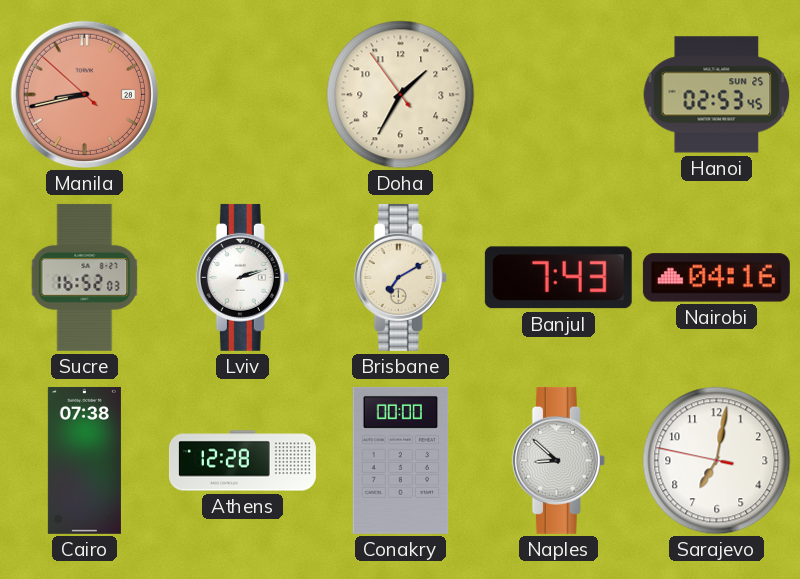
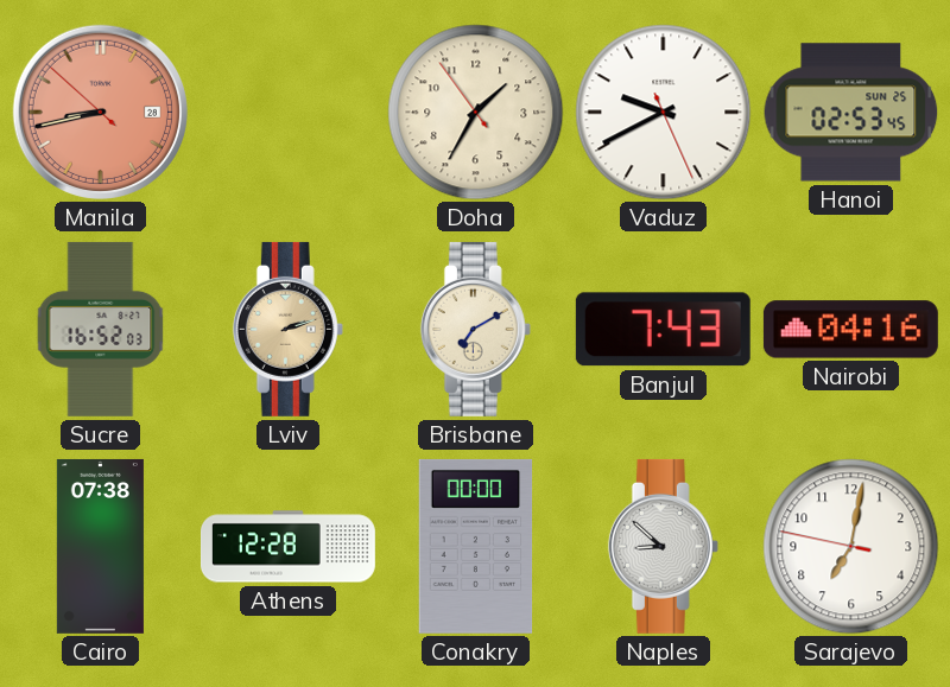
Vaduz: none -> 9:40 (664, 113)
Lviv dial: white -> champagne (287, 329)
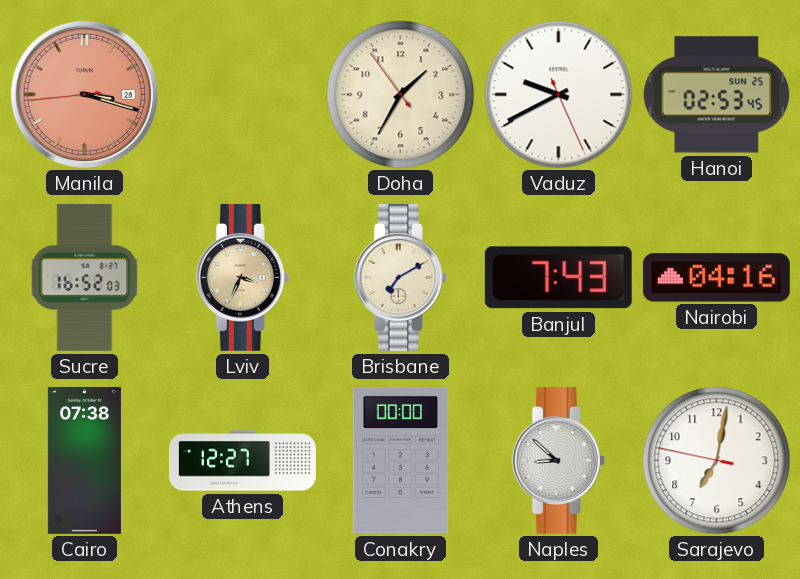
Manila: 8:42 -> 3:17 (84, 94)
Lviv: 2:12 -> 3:34 (242, 277)
Athens: 12:28 -> 12:27 (243, 461)
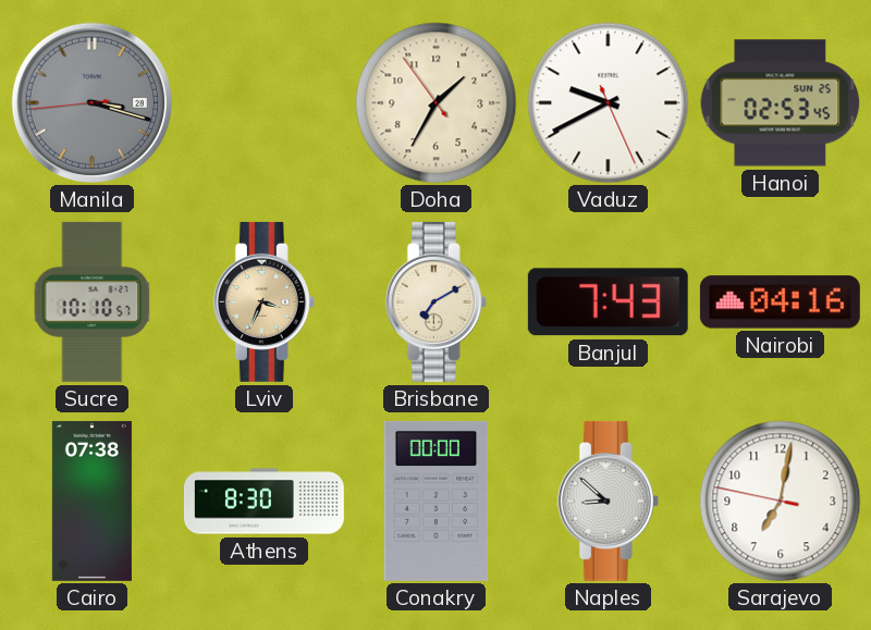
Manila dial: salmon -> grey (91, 102)
Sucre: 16:52 -> 10:10 (93, 301)
Athens: 12:27 -> 8:30 (265, 502)
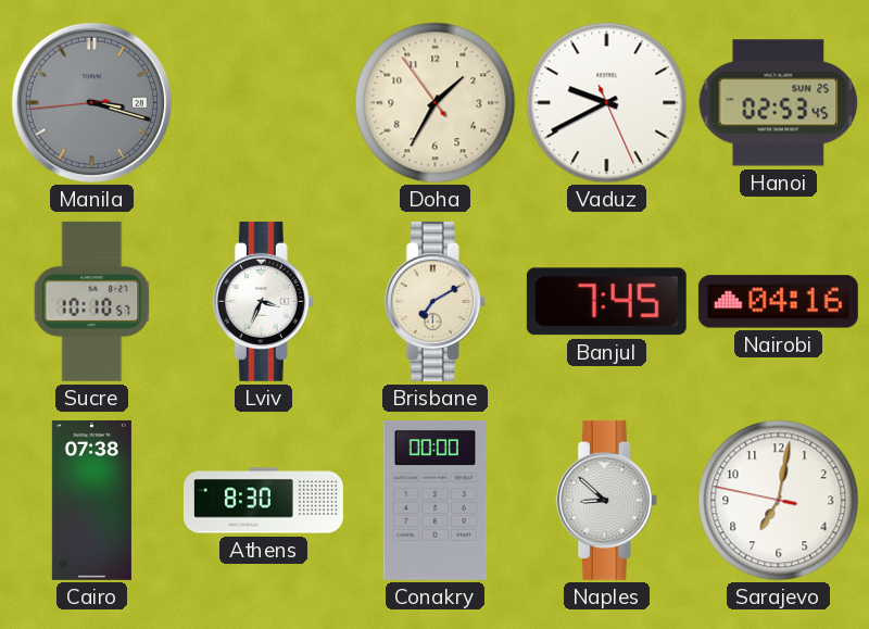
Lviv dial: champagne -> white (263, 301)
Banjul: 7:43 -> 7:45 (606, 302)
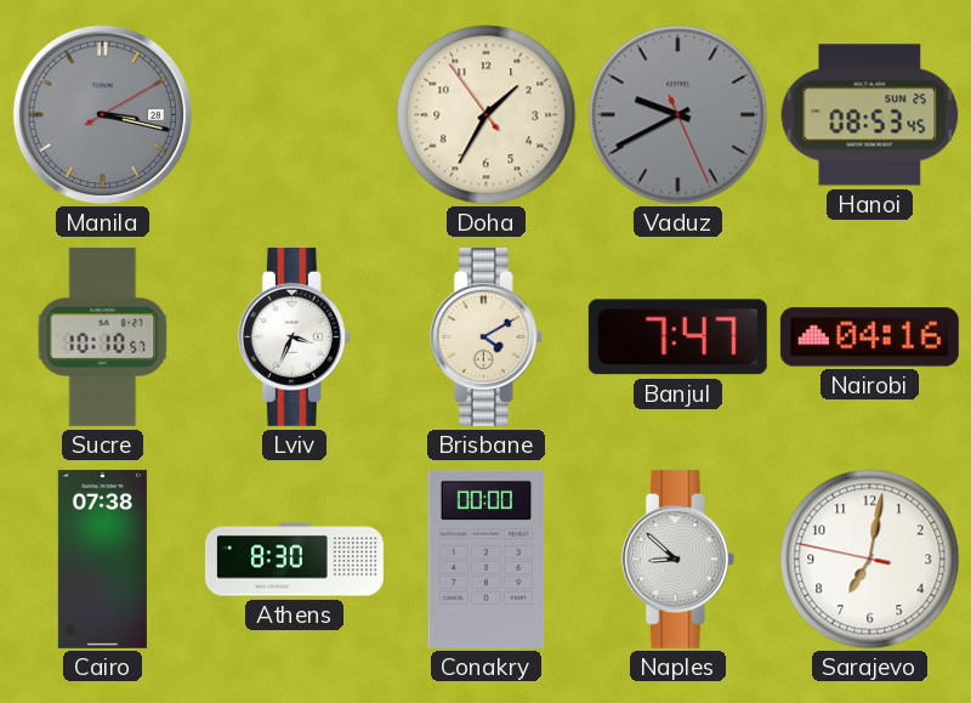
Manila: 3:17:44 -> 3:17:10 (102, 114)
Vaduz dial: white -> grey (678, 115)
Hanoi: 02:53 -> 08:53 (870, 115)
Brisbane: 7:10 -> 4:10 (486, 336)
Banjul: 7:45 -> 7:47 (677, 338)
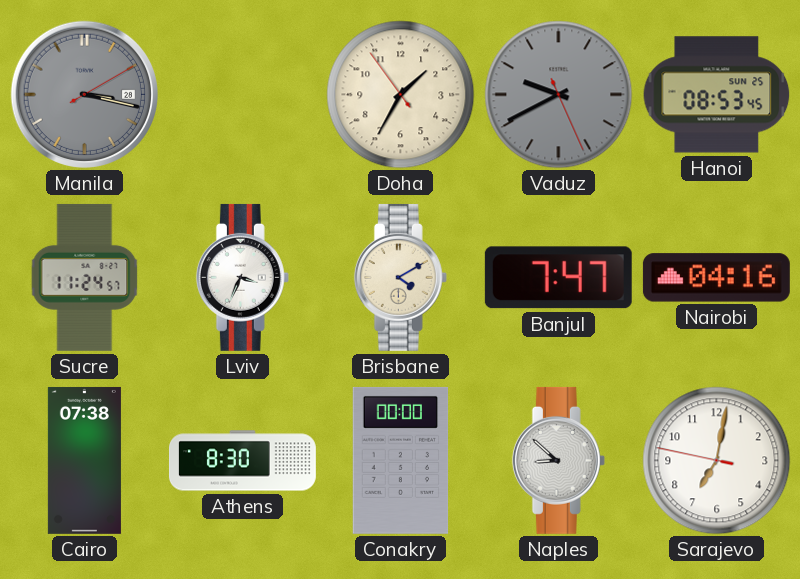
Sucre: 10:10 -> 11:24 (85, 277)
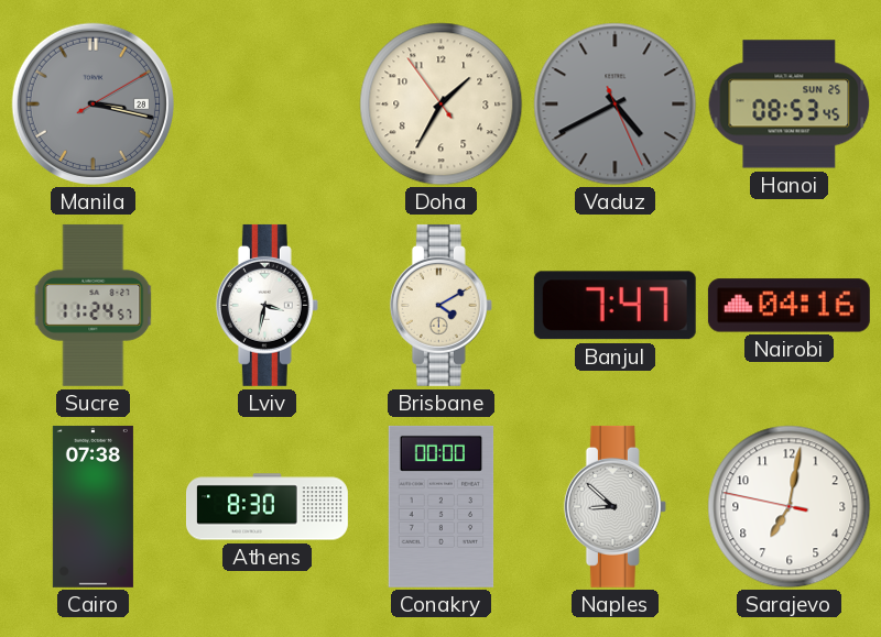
Vaduz: 9:40 -> 4:40 (616, 105)
Lviv: 3:34 -> 3:32 (267, 305)
